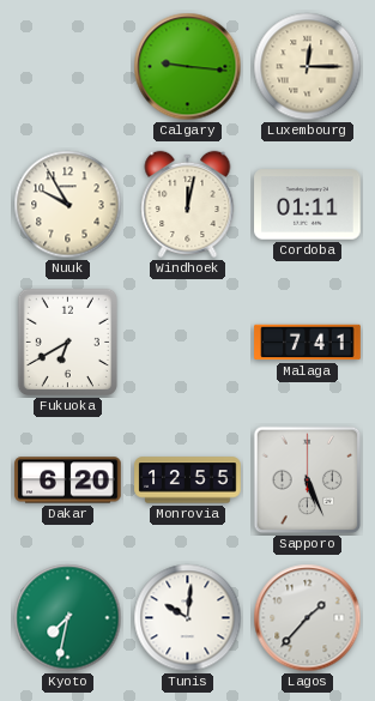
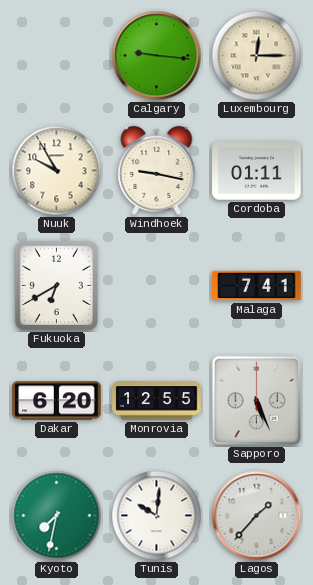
Windhoek: 12:02 -> 9:17 (157, 170)
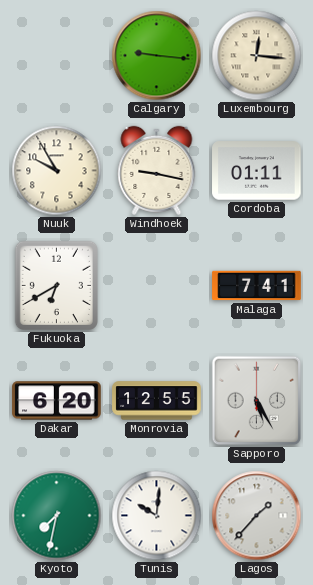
Luxembourg: 12:15 -> 12:16 (257, 56)
Sapporo: 5:26 -> 5:25 (257, 401)
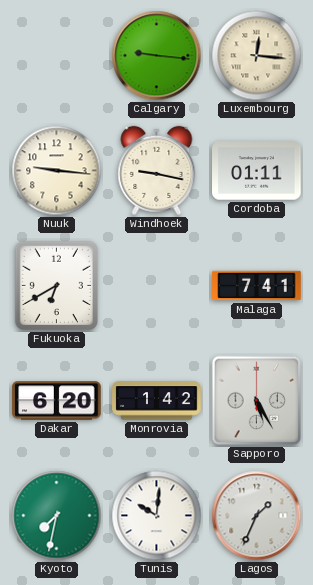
Nuuk: 9:55 -> 9:16 (57, 171)
Monrovia: 12:55 -> 1:42 (157, 401)
Lagos: 1:37 -> 1:34 (257, 516)
